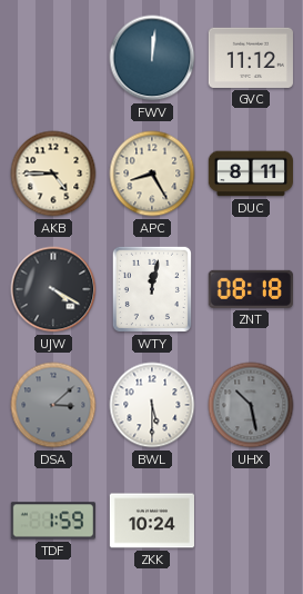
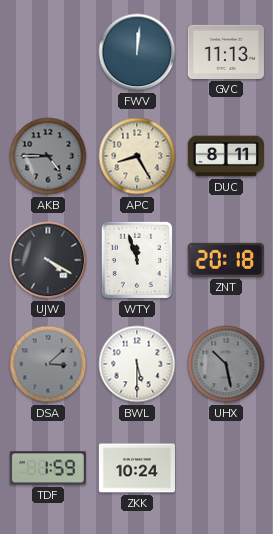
GVC: 11:12 -> 11:13 (226, 52)
AKB dial: cream -> grey (48, 156)
WTY: 12:02 -> 11:57 (137, 260)
ZNT: 08:18 -> 20:18 (226, 260)
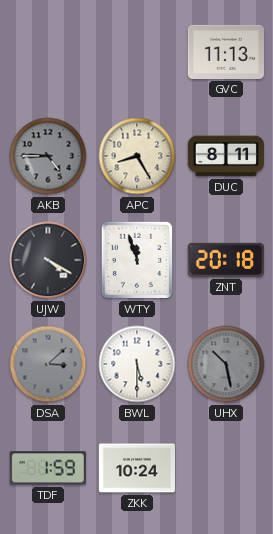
FWV: 12:01 -> none (137, 52)
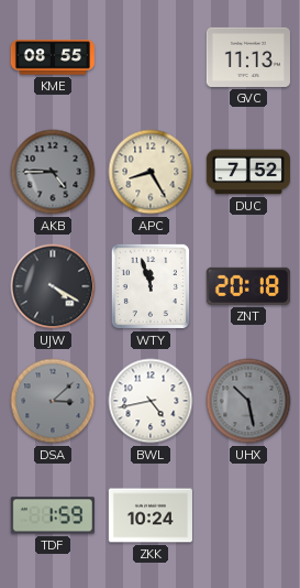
KME: none -> 08:55 (53, 57)
DUC: 8:11 -> 7:52 (248, 172)
BWL: 5:30 -> 4:43 (151, 401)
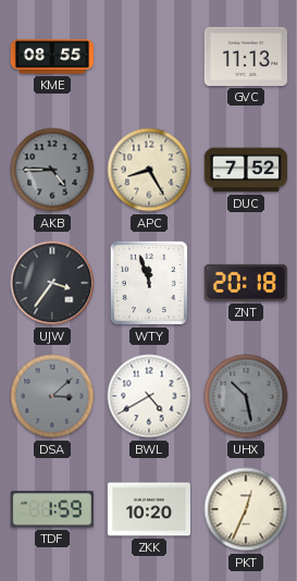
UJW: 4:20 -> 3:36 (52, 283)
BWL: 4:43 -> 4:40 (149, 396)
ZKK: 10:24 -> 10:20 (149, 509)
PKT: none -> 12:34 (246, 509)
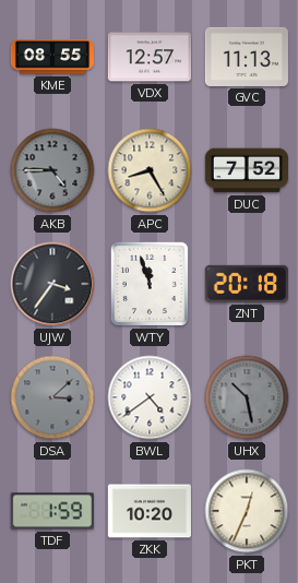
VDX: none -> 12:57 (150, 57)
BWL: 4:40 -> 4:39 (150, 397)
